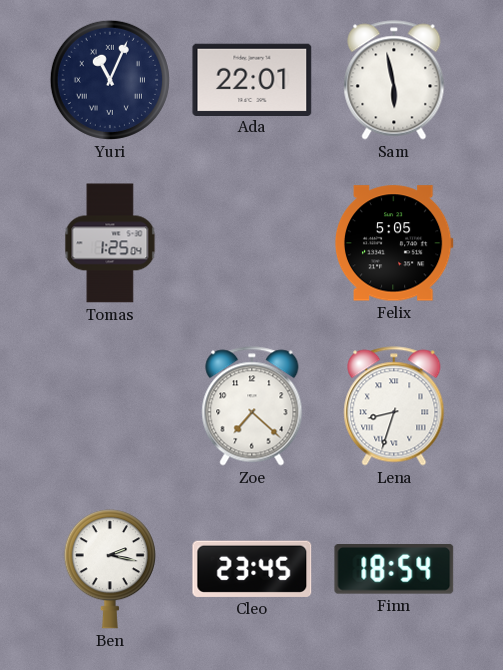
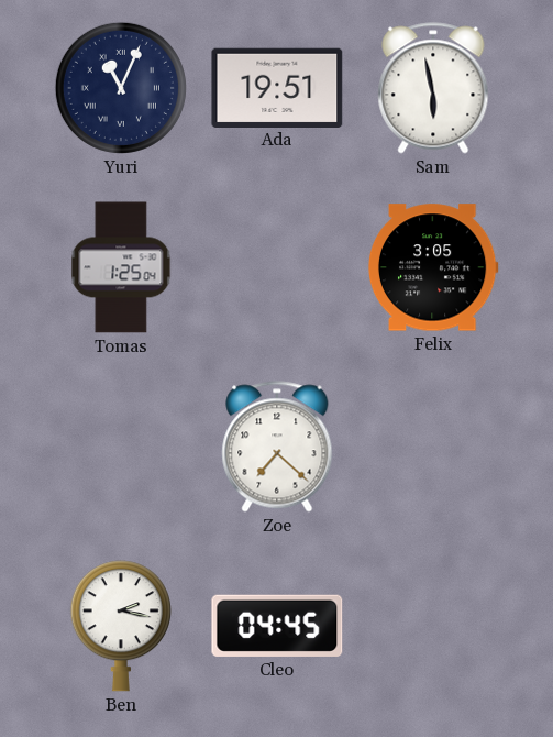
Ada: 22:01 -> 19:51 (277, 87)
Felix: 5:05 -> 3:05 (433, 267)
Lena: 8:33 -> none (394, 406)
Cleo: 23:45 -> 04:45 (277, 626)
Finn: 18:54 -> none (394, 570)
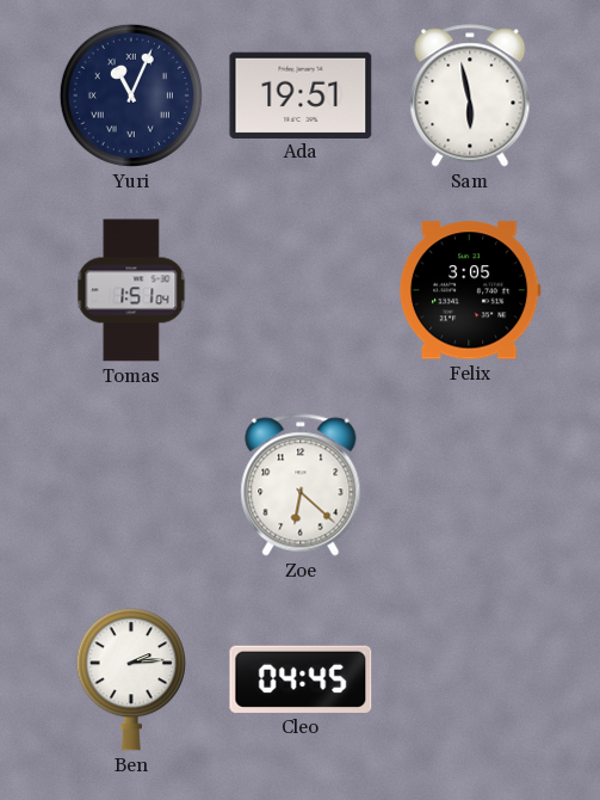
Tomas: 1:25 -> 1:51 (131, 290)
Zoe: 7:22 -> 6:22 (301, 485)
Ben: 2:17 -> 2:14 (131, 679)
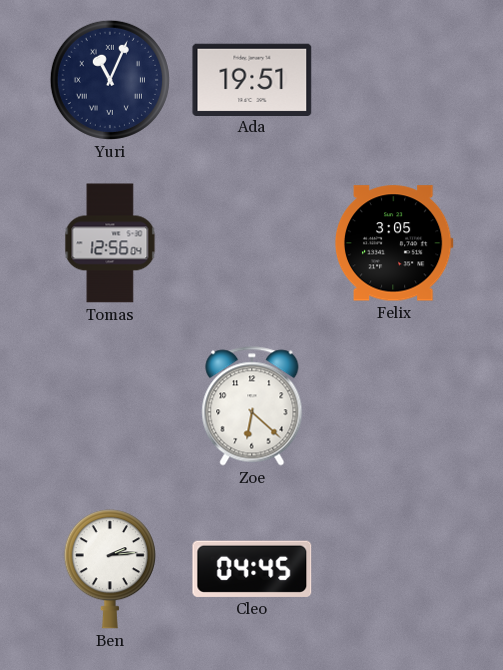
Sam: 5:58 -> none (470, 96)
Tomas: 1:51 -> 12:56 (110, 243)
